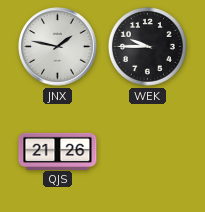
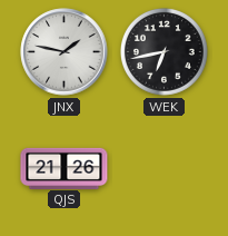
WEK: 9:45 -> 6:43 (163, 51)
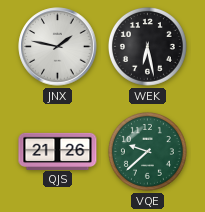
WEK: 6:43 -> 6:28 (147, 46)
VQE: none -> 9:38 (147, 151)
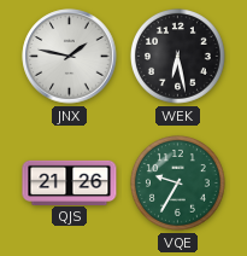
VQE: 9:38 -> 9:35 (177, 182)
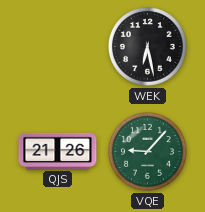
JNX: 1:47 -> none (70, 57)
VQE: 9:35 -> 9:07 (147, 151)
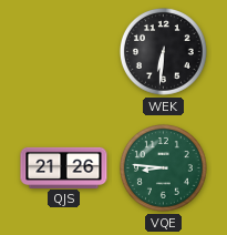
WEK: 6:28 -> 6:31 (163, 51)
VQE: 9:07 -> 8:46 (163, 167)
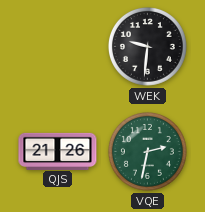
WEK: 6:31 -> 9:31 (147, 46)
VQE: 8:46 -> 2:32 (147, 151)
